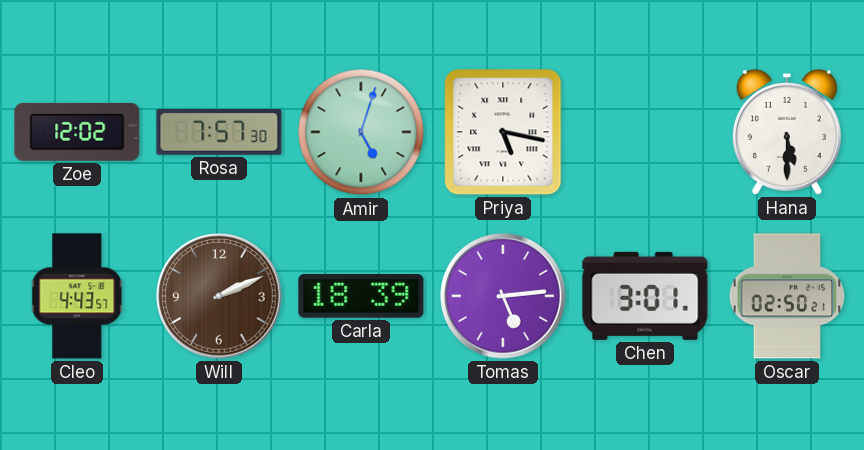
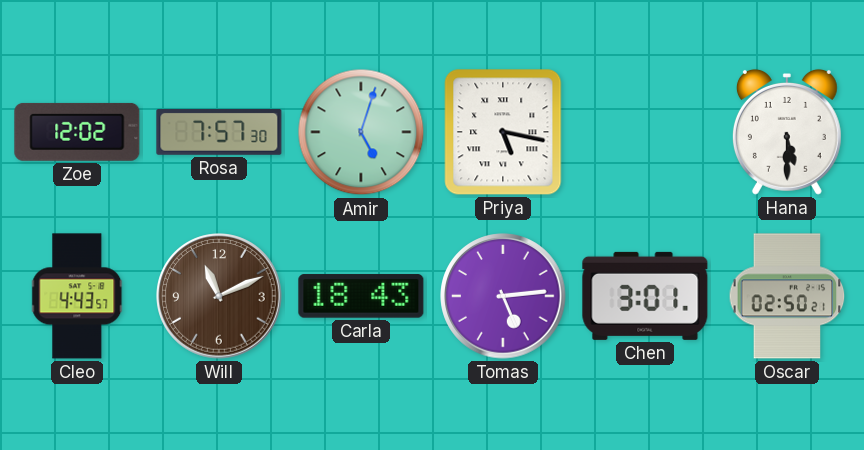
Will: 2:11 -> 11:11 (219, 296)
Carla: 18:39 -> 18:43 (361, 296)
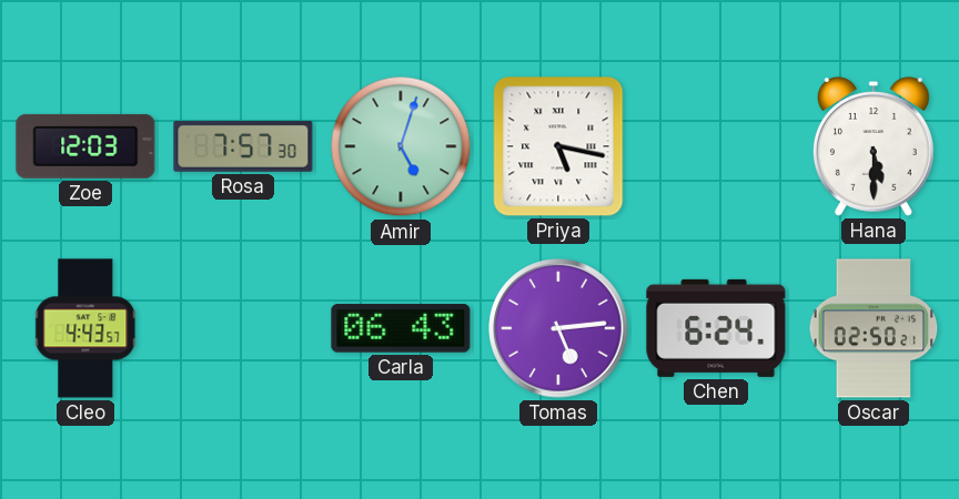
Zoe: 12:02 -> 12:03 (85, 146)
Will: 11:11 -> none (219, 296)
Carla: 18:43 -> 06:43 (401, 328)
Chen: 3:01 -> 6:24 (716, 328)
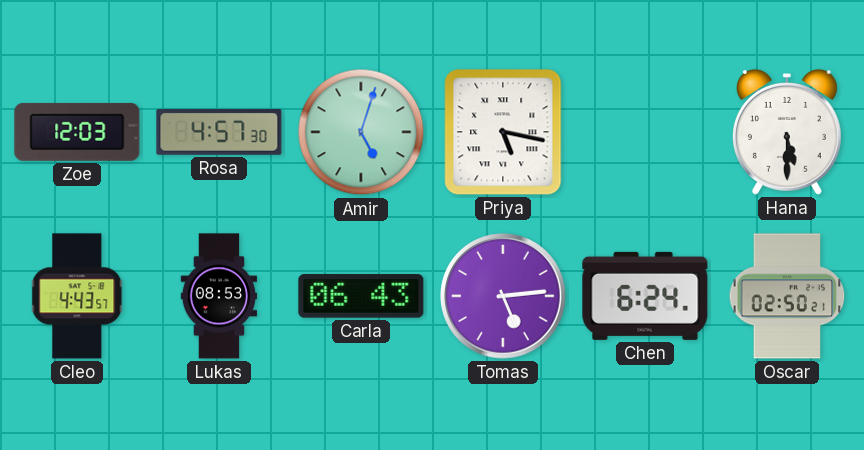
Rosa: 7:57 -> 4:57 (219, 132)
Lukas: none -> 08:53 (219, 296)
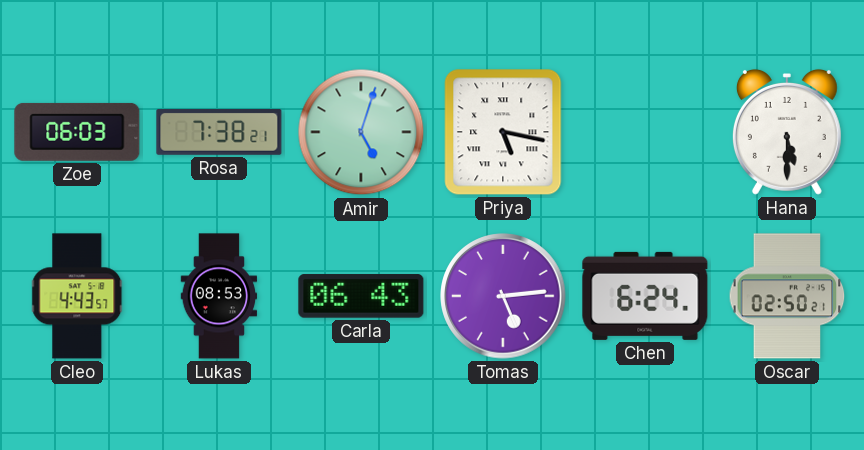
Zoe: 12:03 -> 06:03 (77, 132)
Rosa: 4:57 -> 7:38 (219, 132)
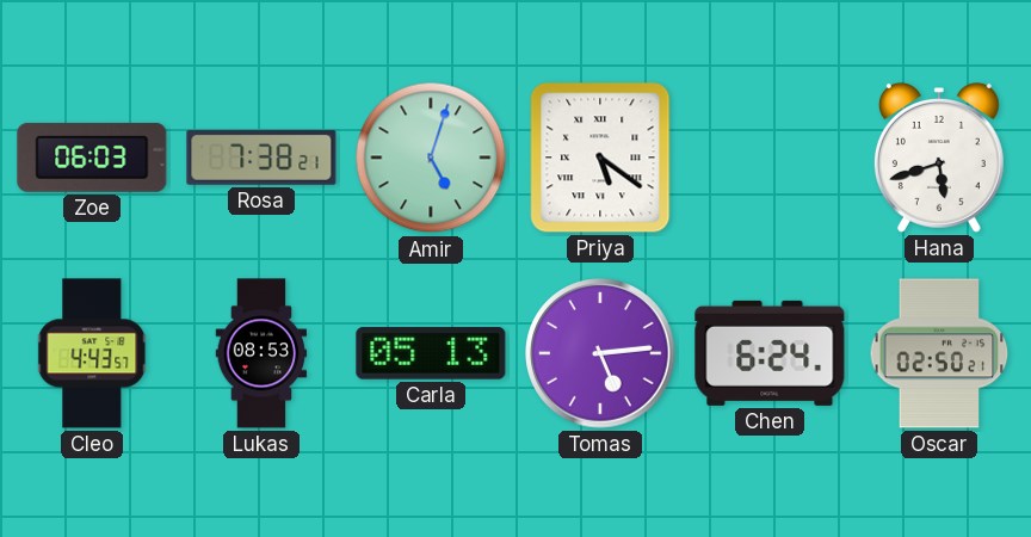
Priya: 5:17 -> 5:21 (600, 158)
Hana: 5:30 -> 5:42 (939, 158)
Carla: 06:43 -> 05:13 (431, 353)
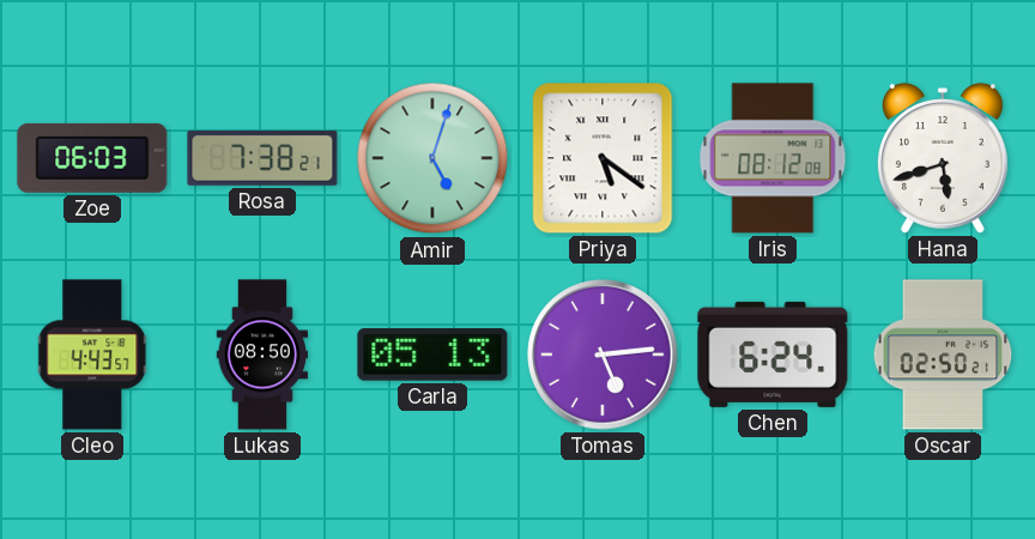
Iris: none -> 08:12 (773, 158)
Lukas: 08:53 -> 08:50 (262, 355)
